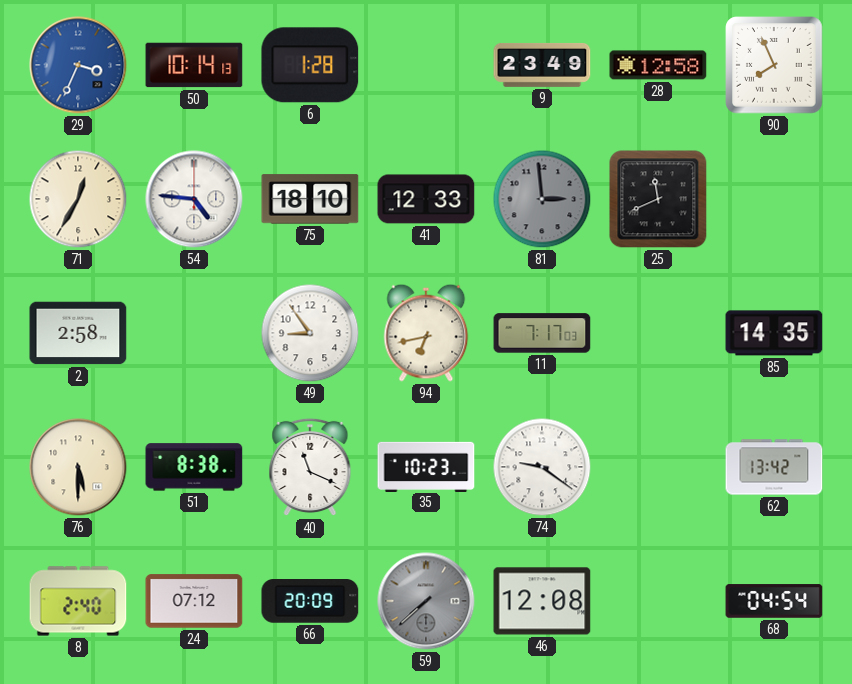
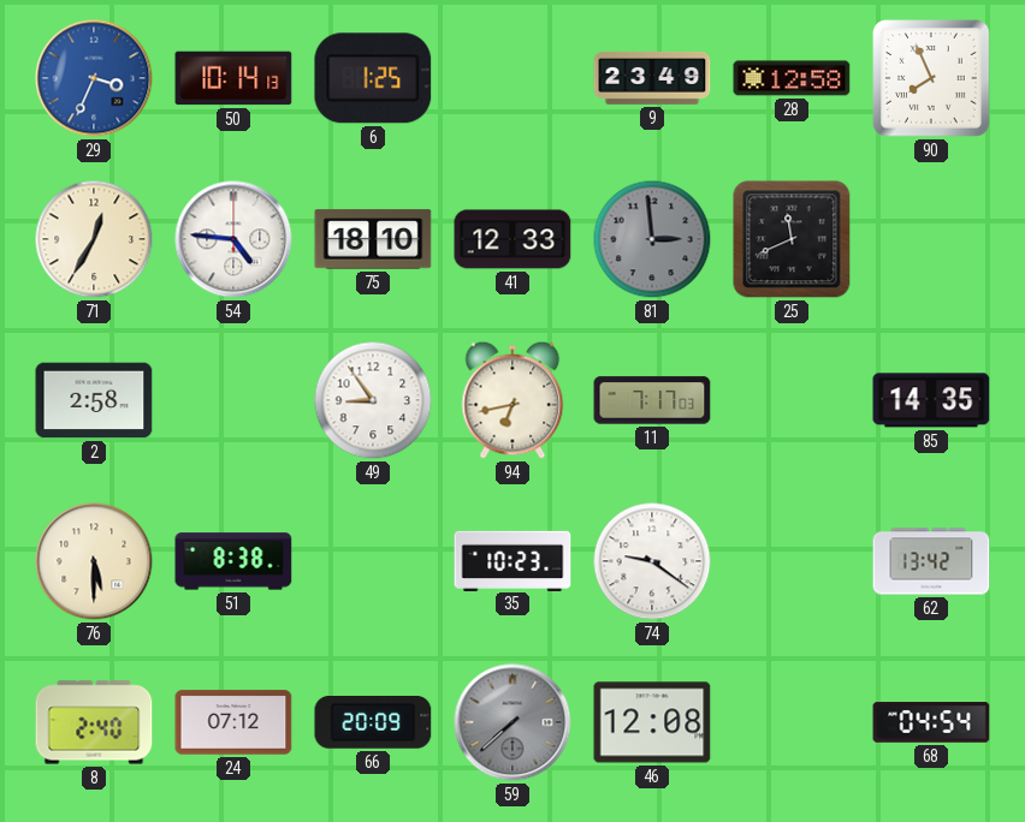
6: 1:28 -> 1:25 (373, 78)
40: 11:19 -> none (310, 467)
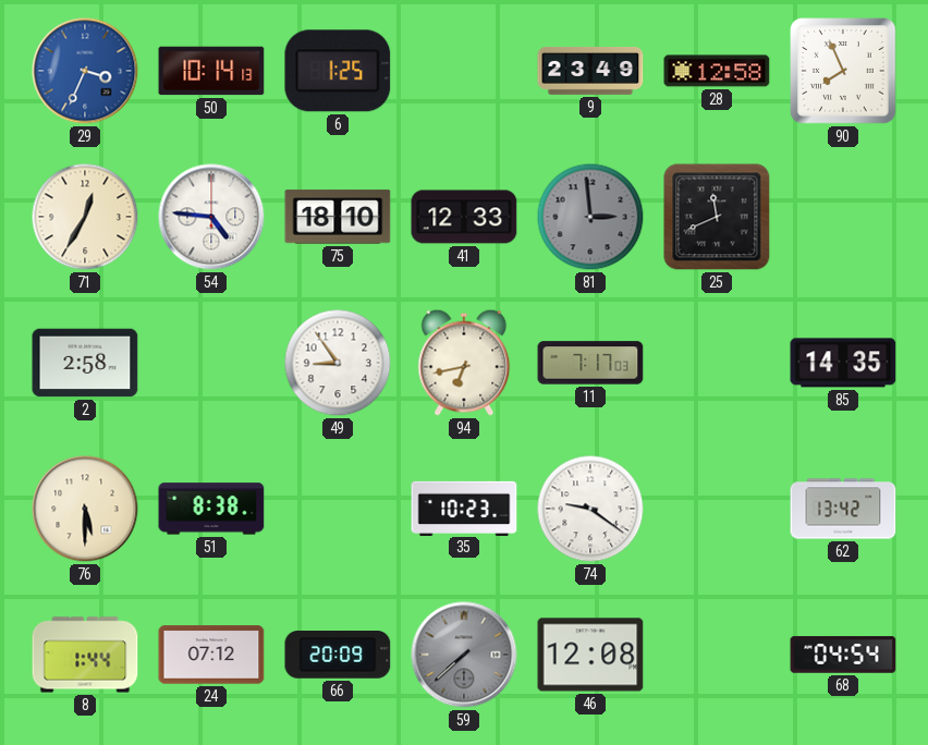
8: 2:40 -> 1:44 (85, 655)
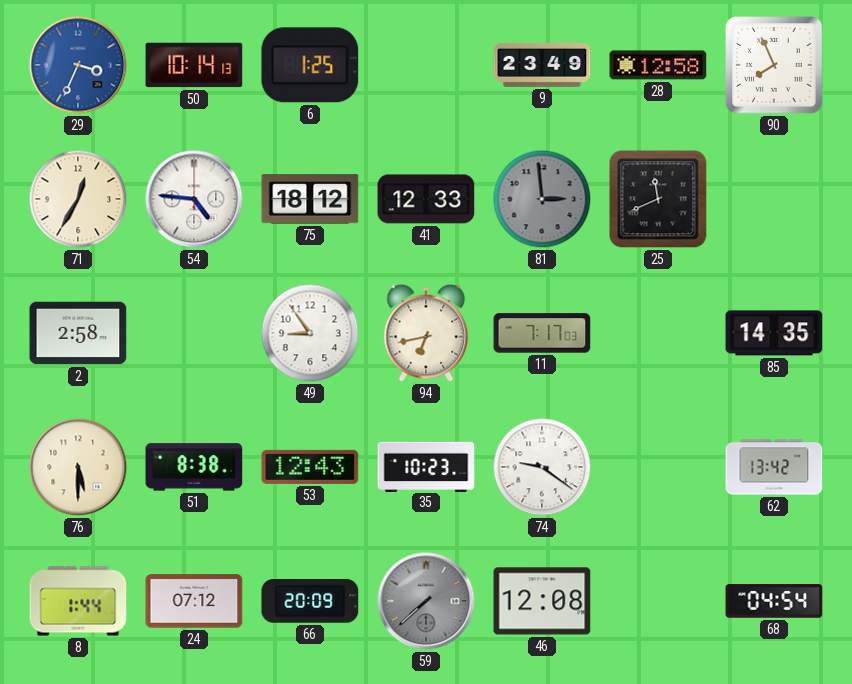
75: 18:10 -> 18:12 (310, 199)
53: none -> 12:43 (310, 467)
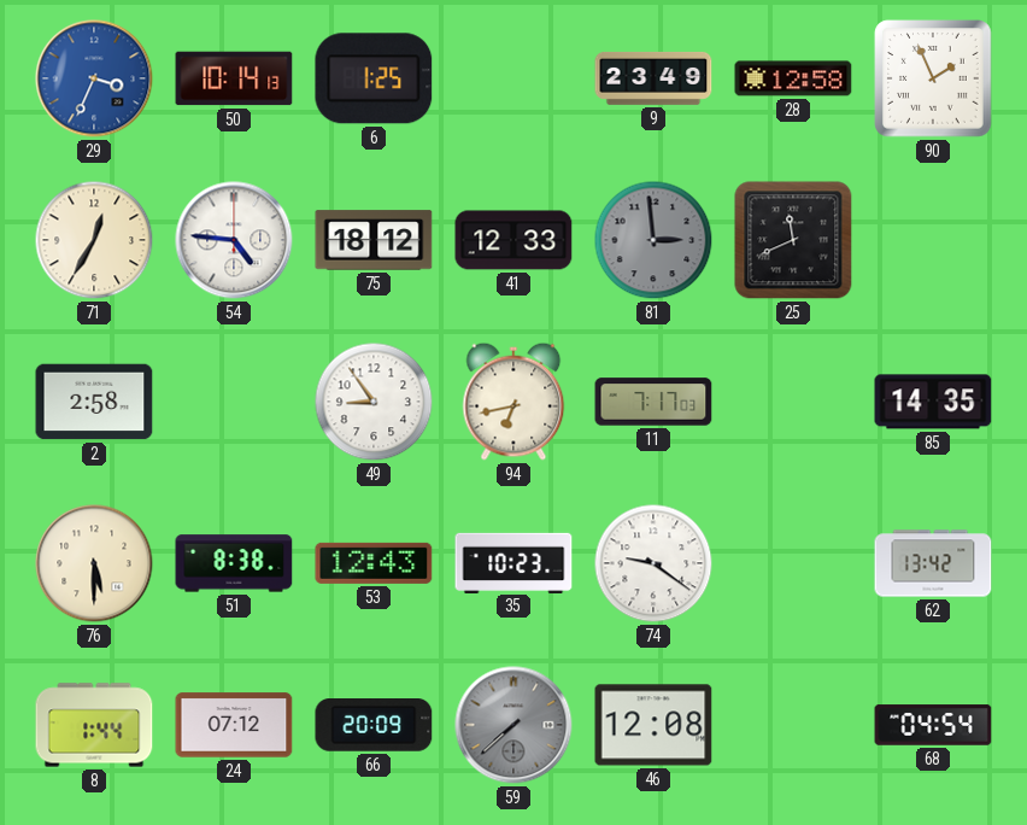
90: 7:56 -> 1:56 (933, 78)
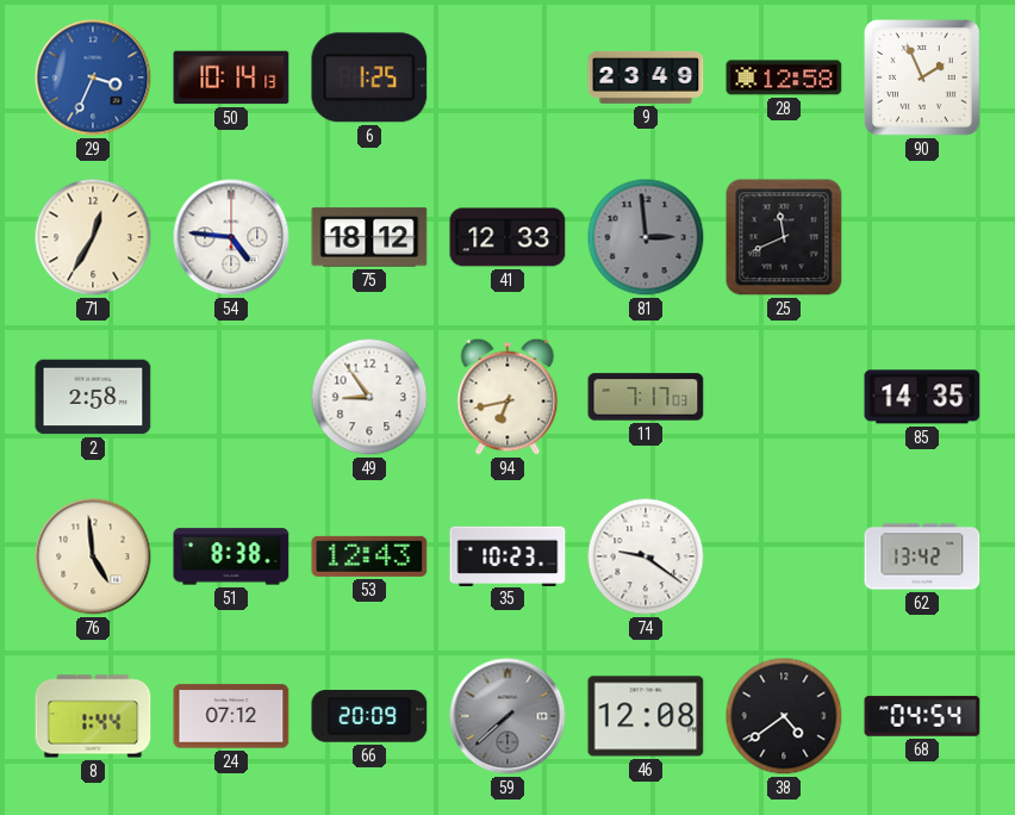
76: 5:30 -> 4:59 (93, 556)
38: none -> 4:39 (784, 716)
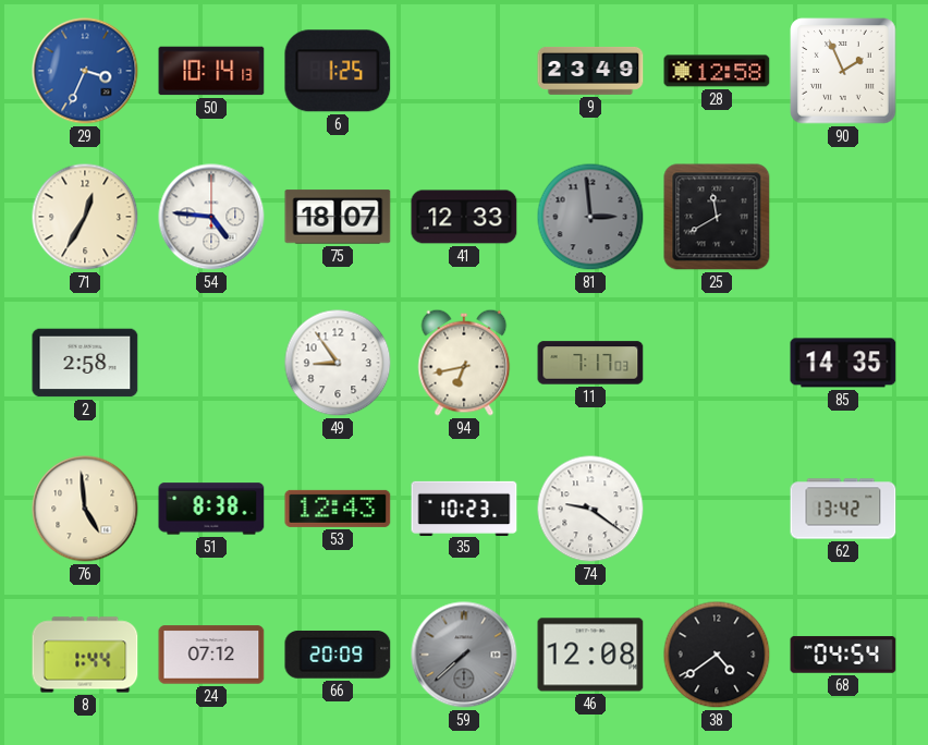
75: 18:12 -> 18:07 (338, 217)
25: 11:41 -> 11:40 (717, 217)
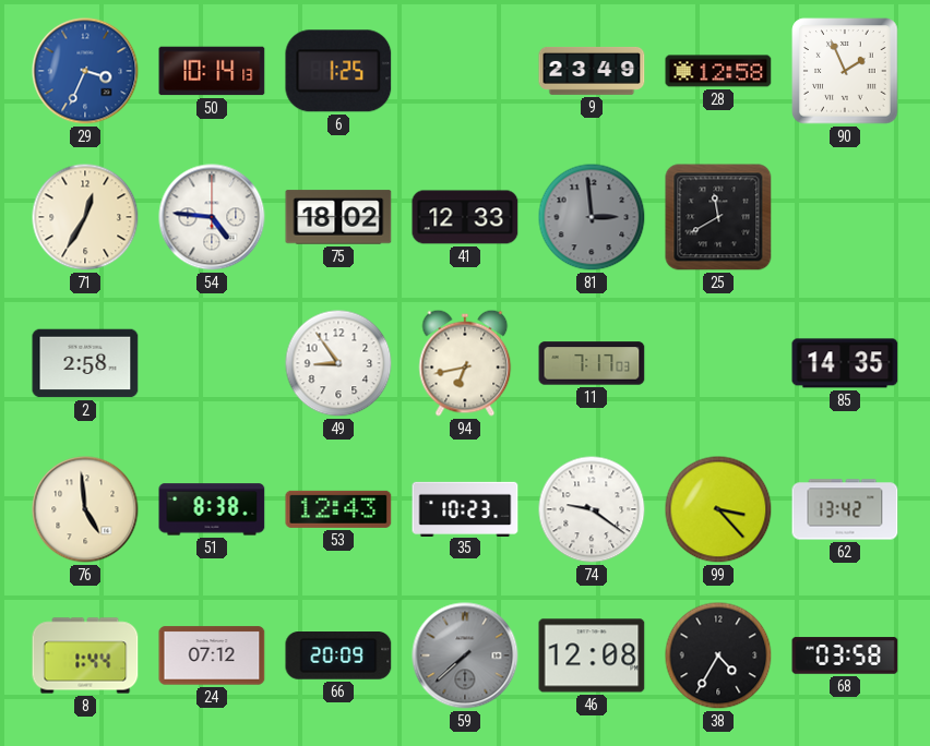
75: 18:07 -> 18:02 (338, 217)
99: none -> 3:23 (718, 509)
38: 4:39 -> 4:35 (718, 655)
68: 04:54 -> 03:58 (845, 655)
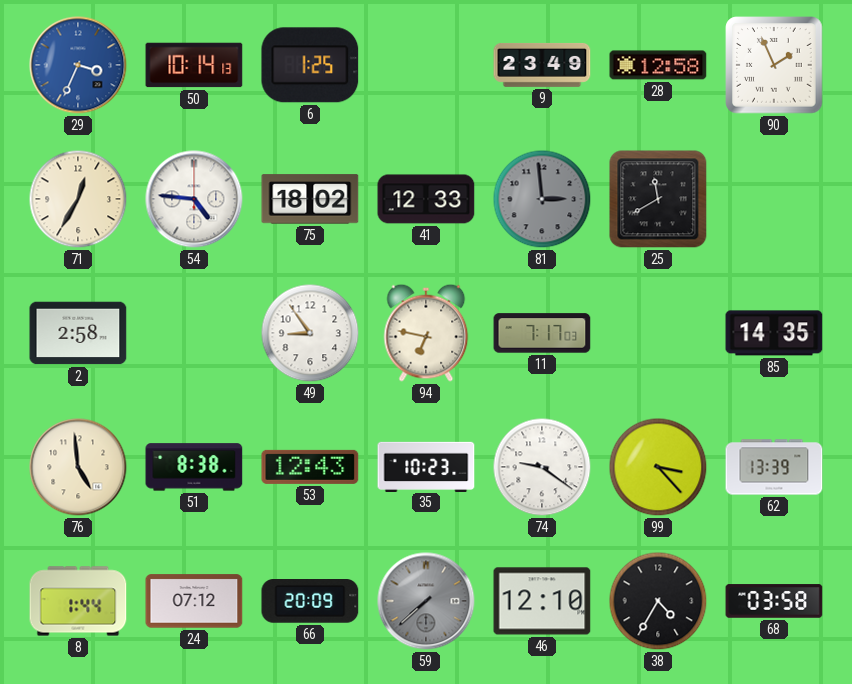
94: 6:43 -> 6:47 (426, 333)
62: 13:42 -> 13:39 (774, 467)
46: 12:08 -> 12:10 (542, 601)
